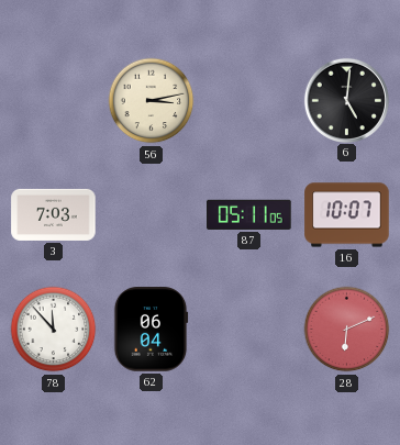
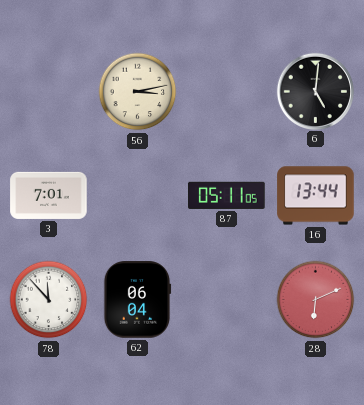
3: 7:03 -> 7:01 (49, 195)
16: 10:07 -> 13:44 (316, 196)
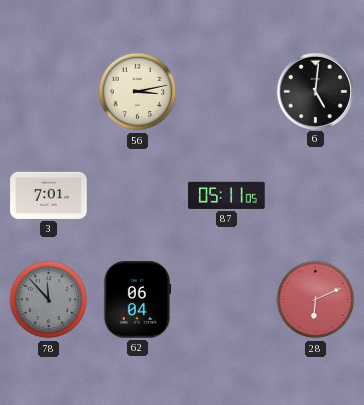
16: 13:44 -> none (316, 196)
78 dial: white -> grey (49, 300)
